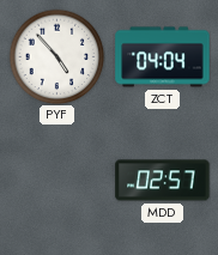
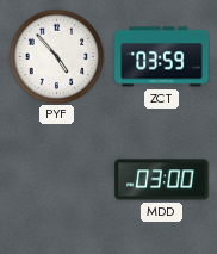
ZCT: 04:04 -> 03:59 (162, 57)
MDD: 02:57 -> 03:00 (162, 180)
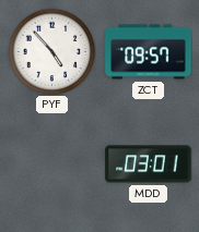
ZCT: 03:59 -> 09:57 (149, 52)
MDD: 03:00 -> 03:01 (149, 164)
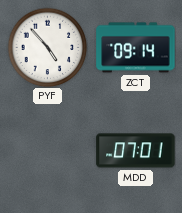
ZCT: 09:57 -> 09:14 (136, 48)
MDD: 03:01 -> 07:01 (136, 151)
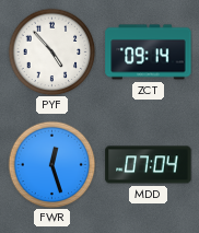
FWR: none -> 12:27 (51, 164)
MDD: 07:01 -> 07:04 (149, 165)
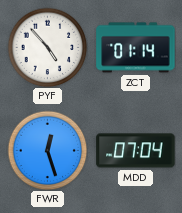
ZCT: 09:14 -> 01:14 (136, 48)
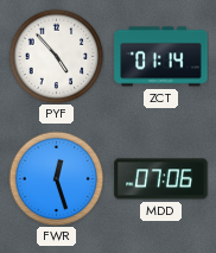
MDD: 07:04 -> 07:06 (161, 179)
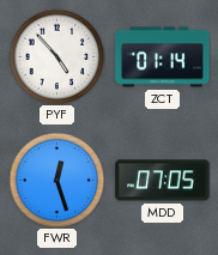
MDD: 07:06 -> 07:05 (163, 181)
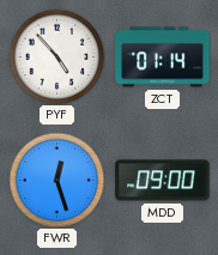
MDD: 07:05 -> 09:00 (163, 181)
